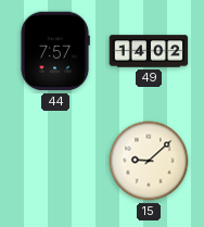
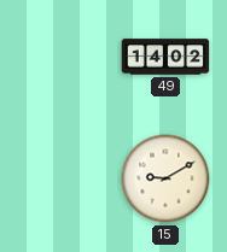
44: 7:57 -> none (55, 51)
15: 9:08 -> 9:10 (165, 178)
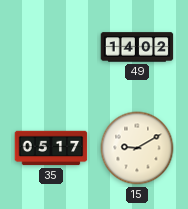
35: none -> 05:17 (51, 148)
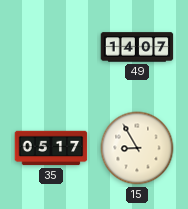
49: 14:02 -> 14:07 (137, 47)
15: 9:10 -> 8:55 (137, 148)
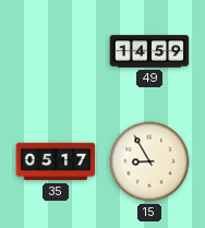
49: 14:07 -> 14:59 (149, 51)
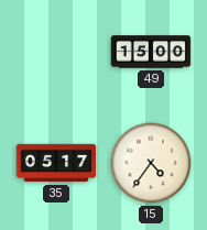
49: 14:59 -> 15:00 (151, 52)
15: 8:55 -> 4:36 (151, 163)
